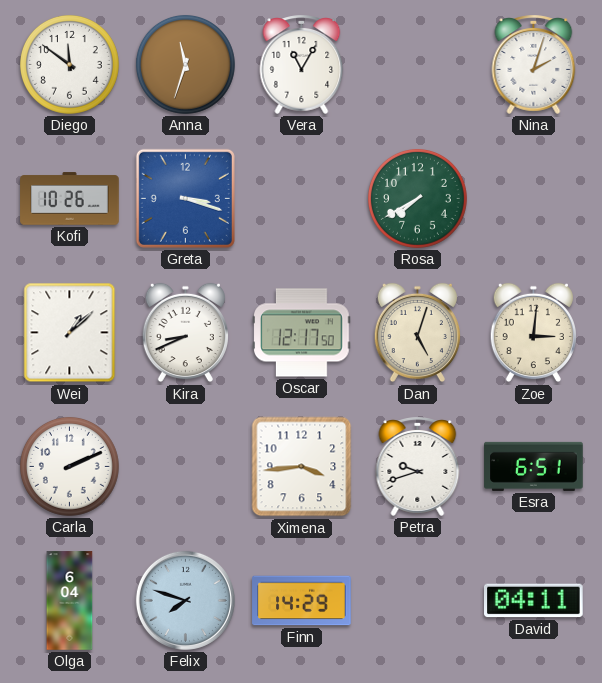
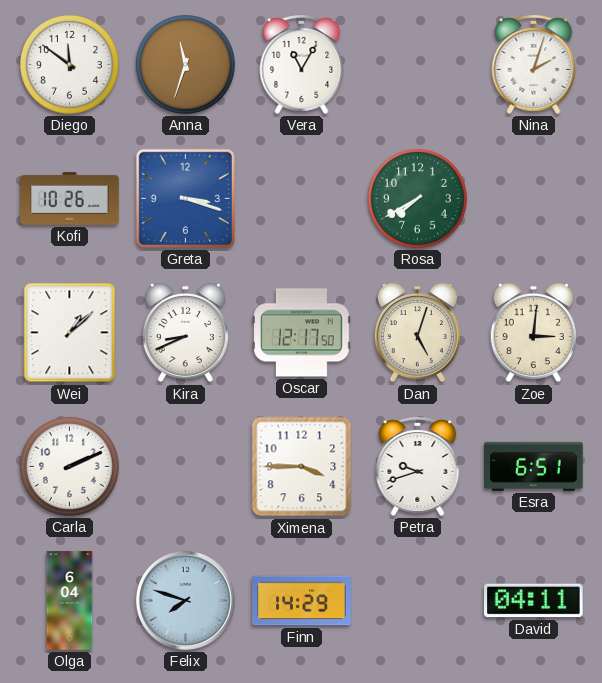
Ximena: 3:44 -> 3:45 (302, 467)
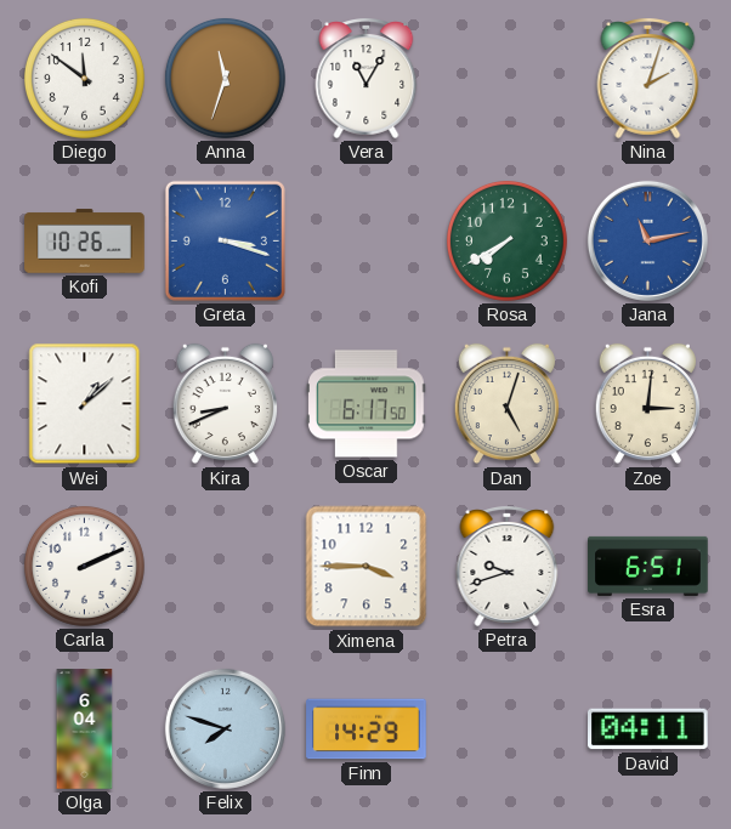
Jana: none -> 11:13 (647, 240)
Oscar: 12:17 -> 6:17 (367, 404)
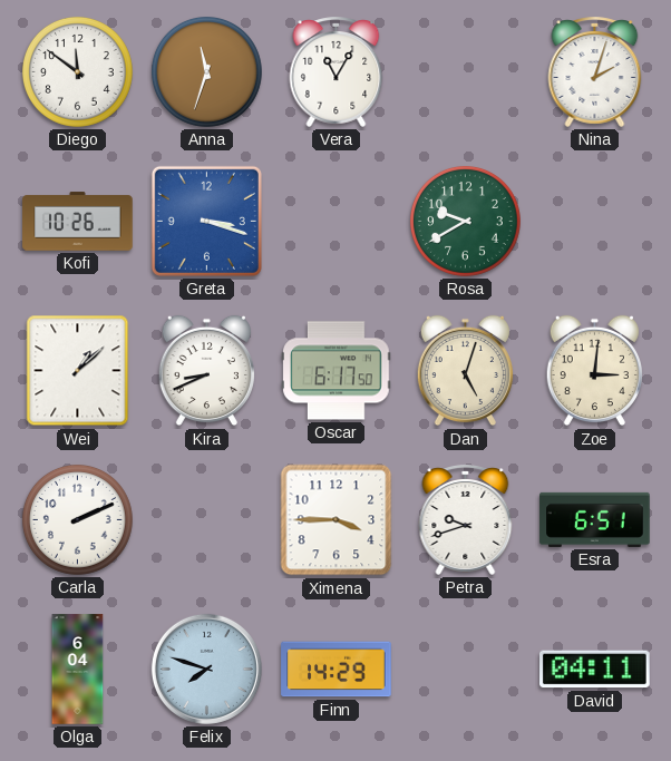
Rosa: 7:40 -> 9:40 (465, 221)
Jana: 11:13 -> none (647, 240)
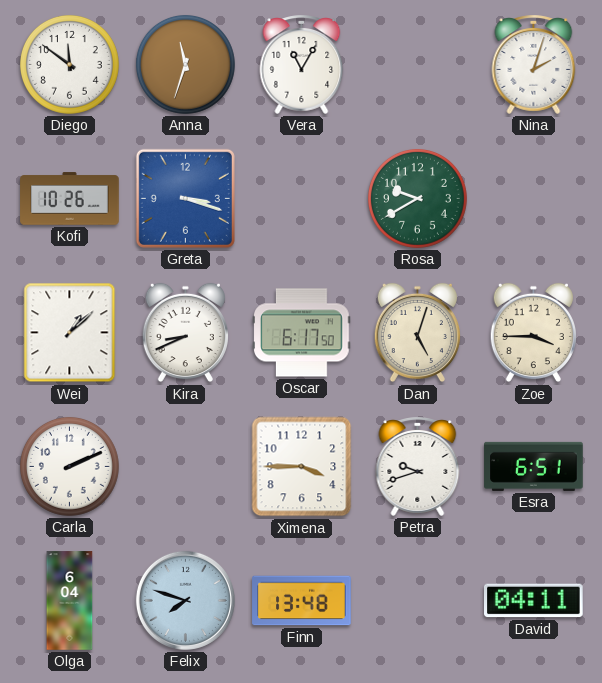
Zoe: 3:01 -> 3:45 (533, 333)
Finn: 14:29 -> 13:48 (302, 601)
